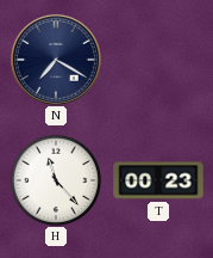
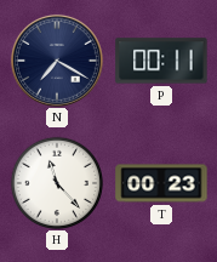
P: none -> 00:11 (161, 61)
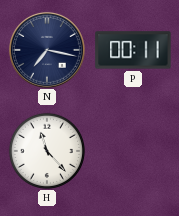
N: 7:20 -> 7:17 (47, 50)
T: 00:23 -> none (161, 183)
